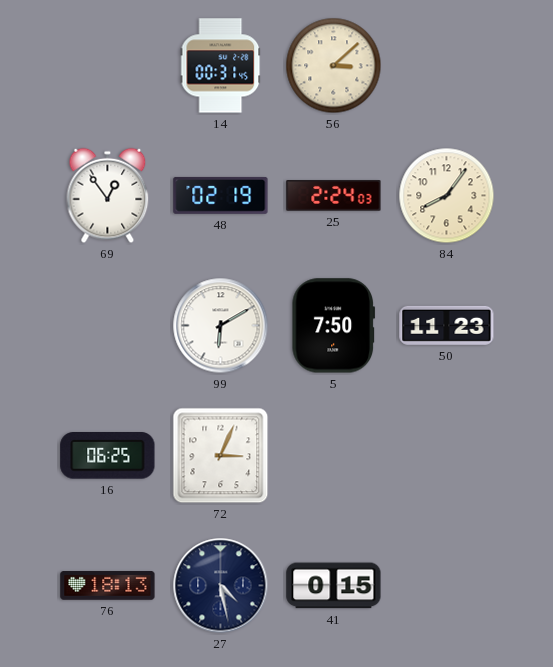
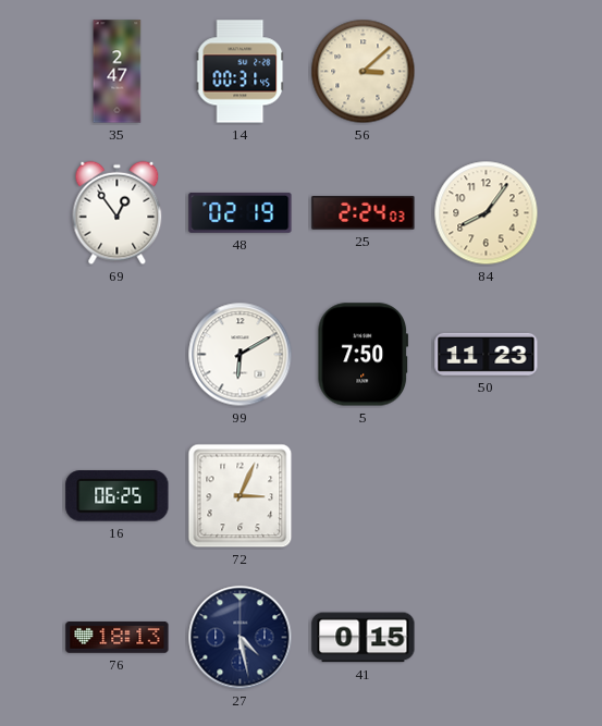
35: none -> 2:47 (118, 72)
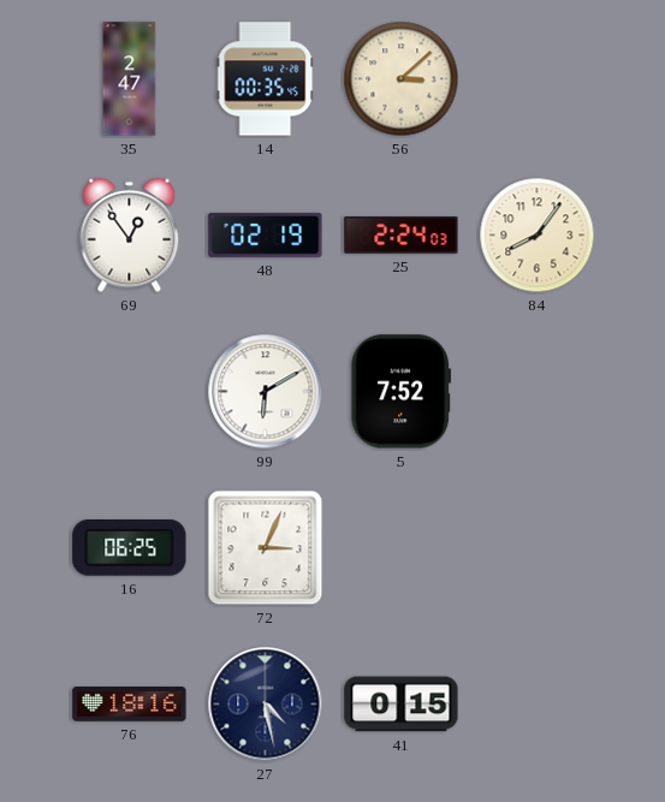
14: 00:31 -> 00:35 (266, 79)
5: 7:50 -> 7:52 (402, 392)
50: 11:23 -> none (487, 354)
76: 18:13 -> 18:16 (130, 705)
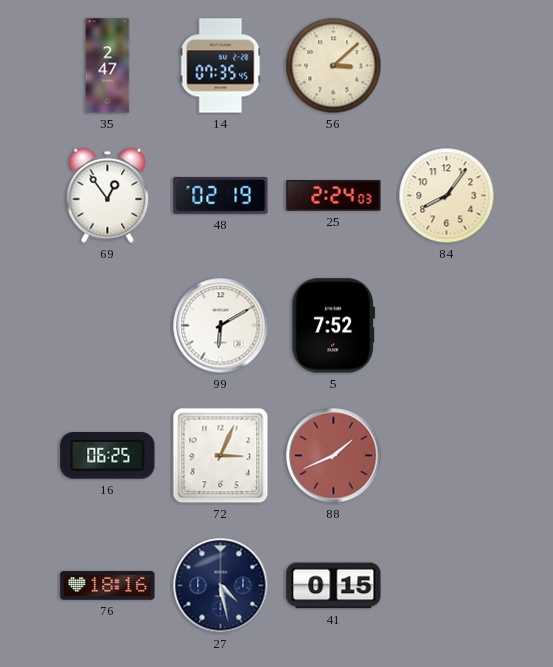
14: 00:35 -> 07:35 (221, 66)
88: none -> 1:41 (334, 456)
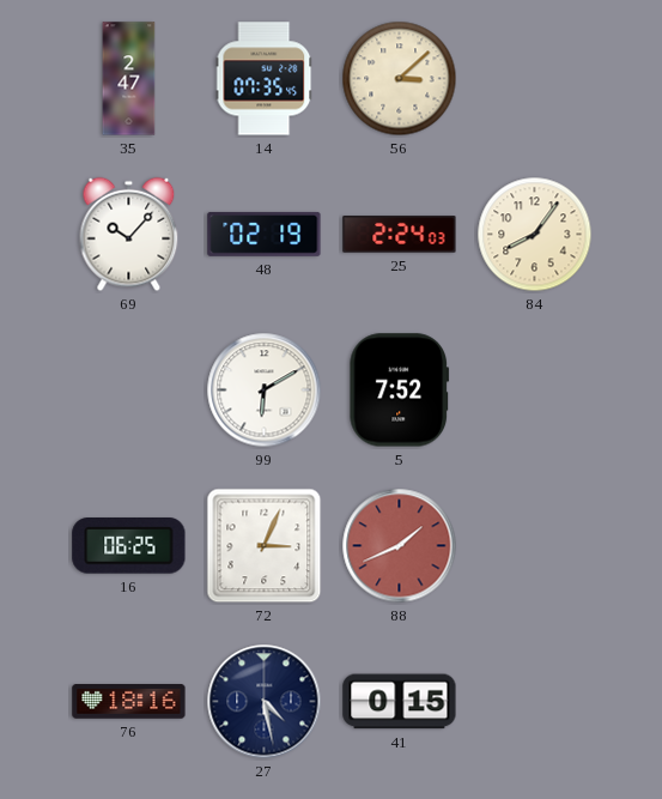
69: 12:54 -> 10:07 (129, 235)
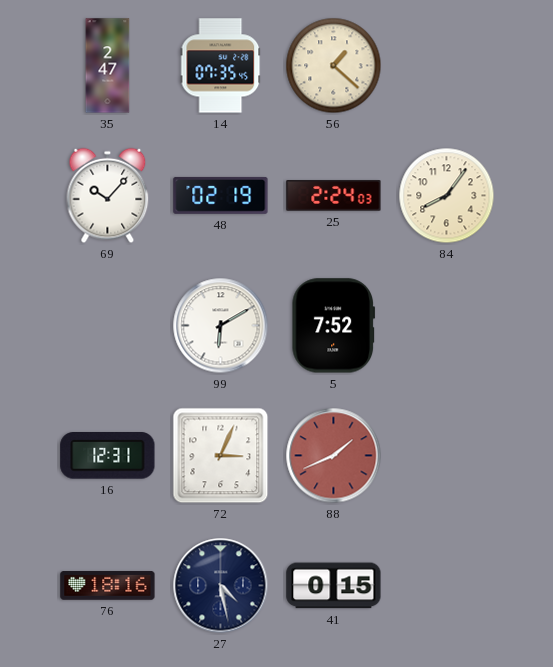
56: 3:08 -> 1:22 (334, 66)
16: 06:25 -> 12:31 (108, 456)
